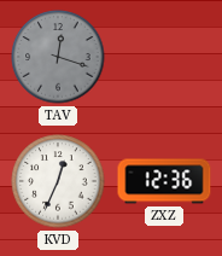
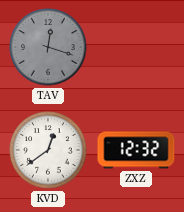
KVD: 12:34 -> 12:39 (48, 150)
ZXZ: 12:36 -> 12:32 (136, 150)
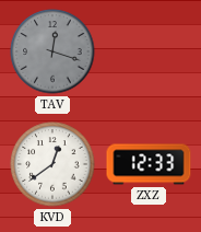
ZXZ: 12:32 -> 12:33 (149, 164)
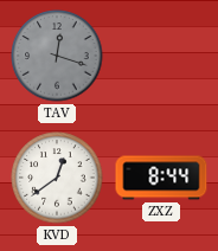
ZXZ: 12:33 -> 8:44 (161, 178)
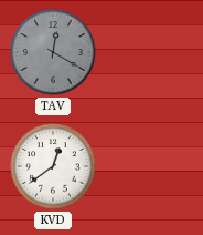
TAV: 12:18 -> 12:20 (53, 52)
ZXZ: 8:44 -> none (161, 178)
